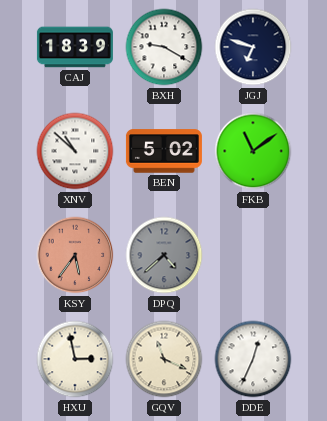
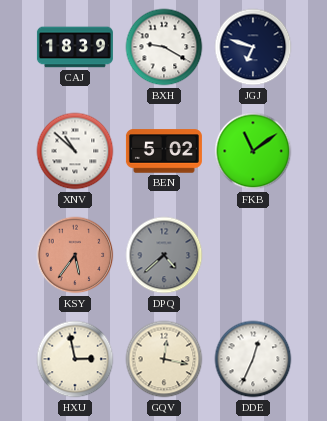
GQV: 11:19 -> 12:17 (164, 359)
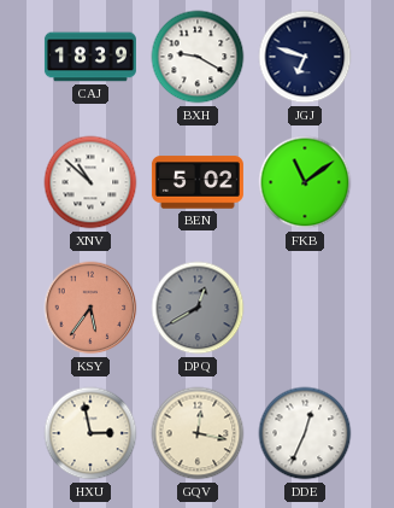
DPQ: 4:38 -> 12:40 (198, 308)
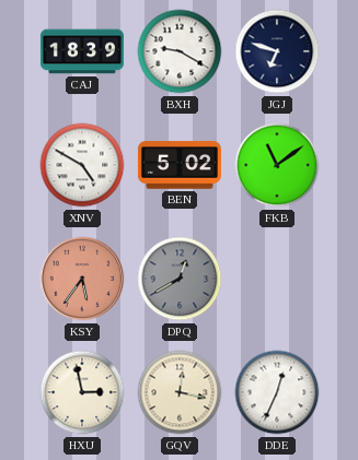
XNV: 10:52 -> 4:50 (82, 165)
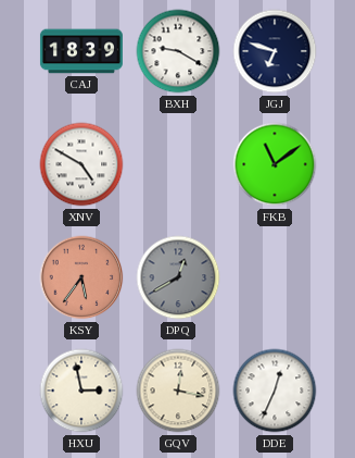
BEN: 5:02 -> none (180, 165)
